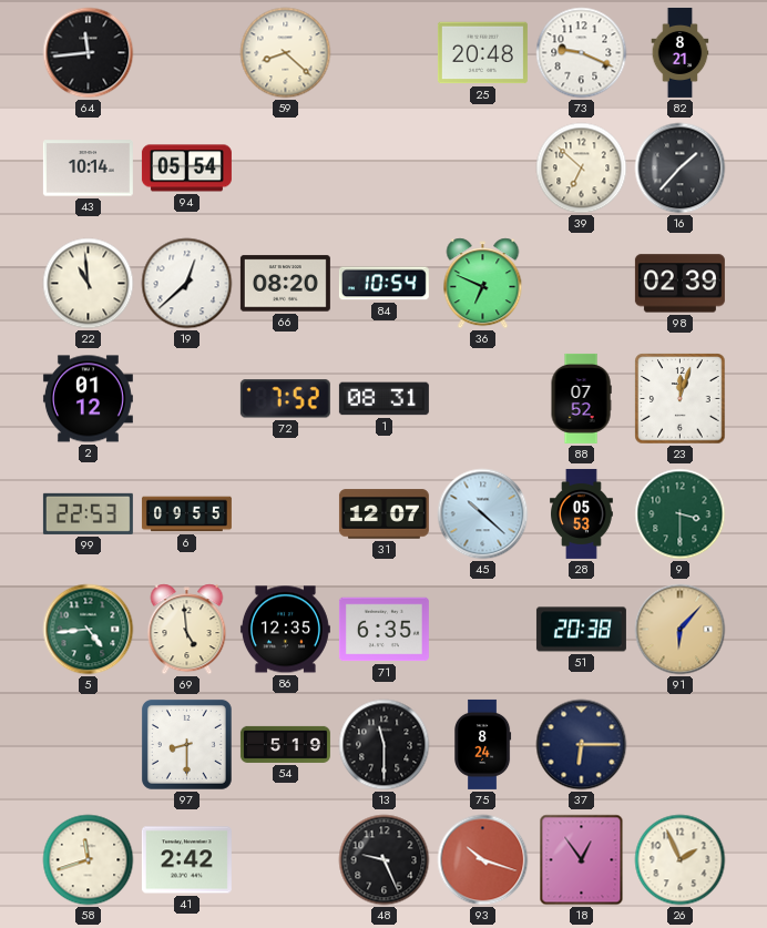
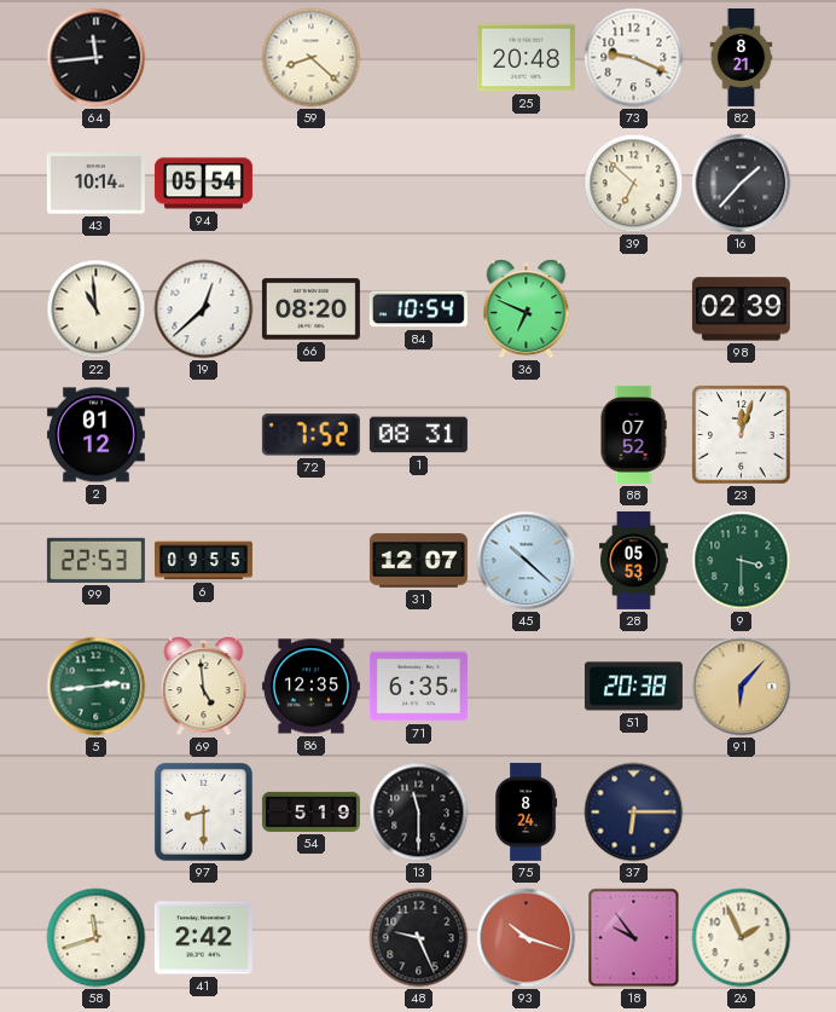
5: 4:44 -> 2:44 (97, 687)
18: 12:54 -> 9:54 (634, 938)
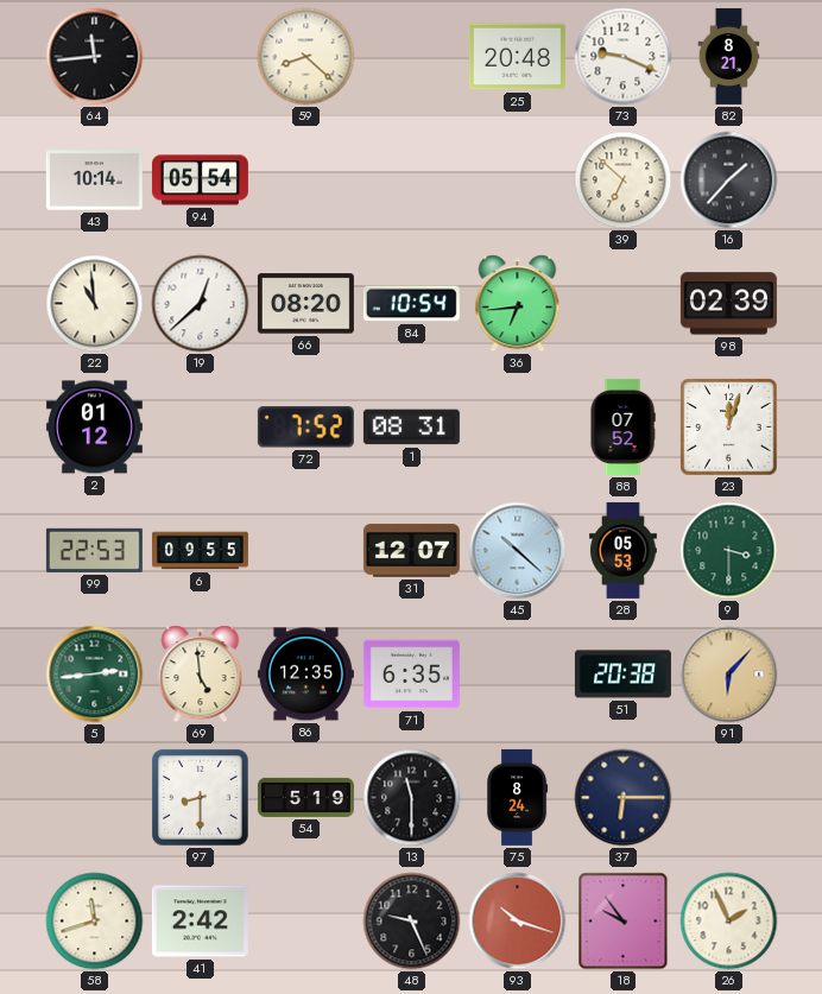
36: 6:49 -> 6:44 (518, 304)
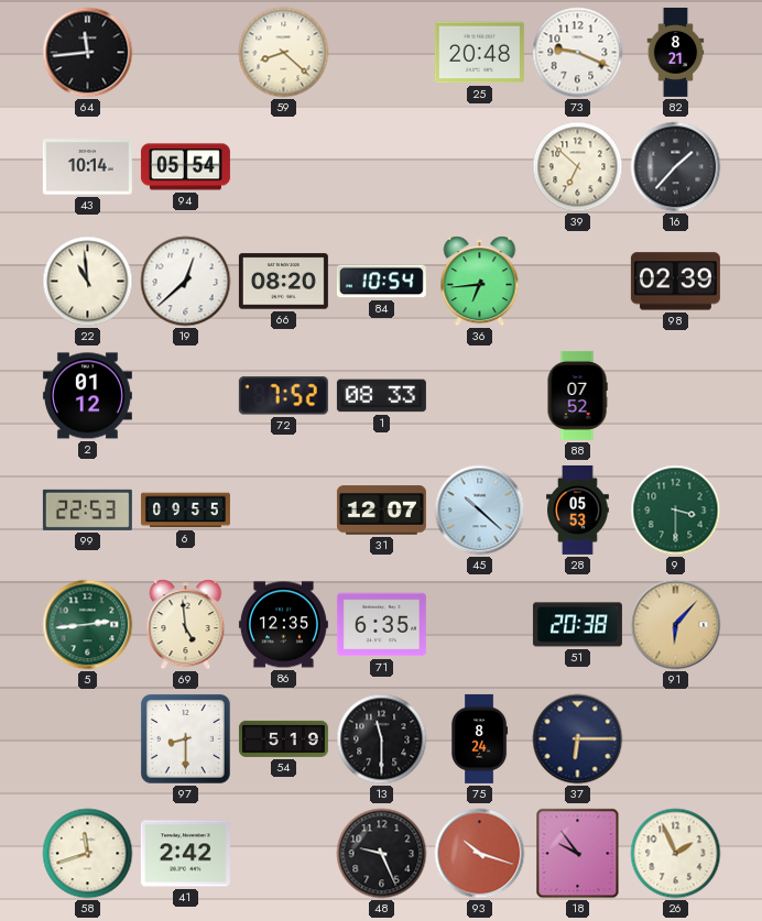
1: 08:31 -> 08:33 (381, 396)
23: 12:03 -> none (729, 428)
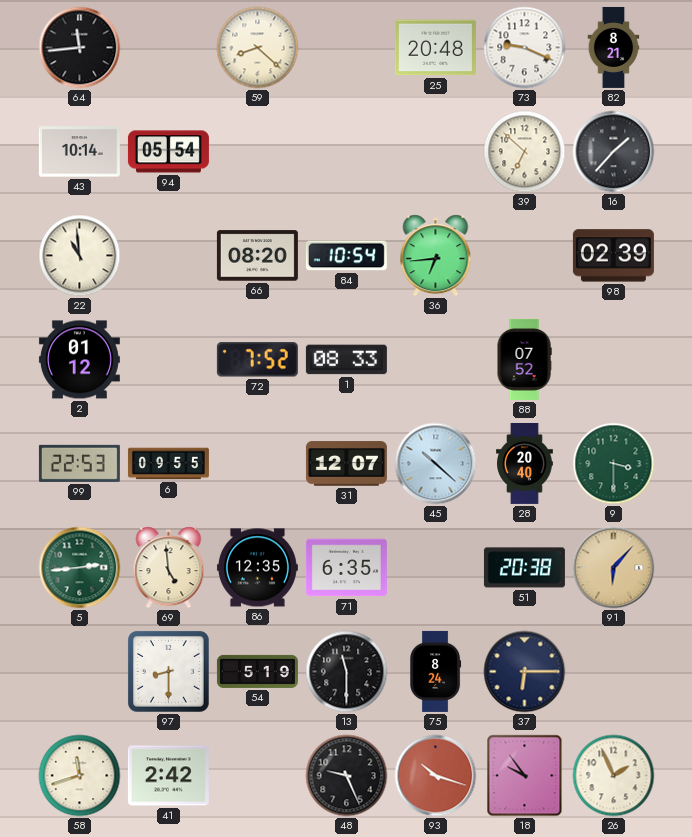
19: 12:38 -> none (186, 282)
28: 05:53 -> 20:40 (525, 463)
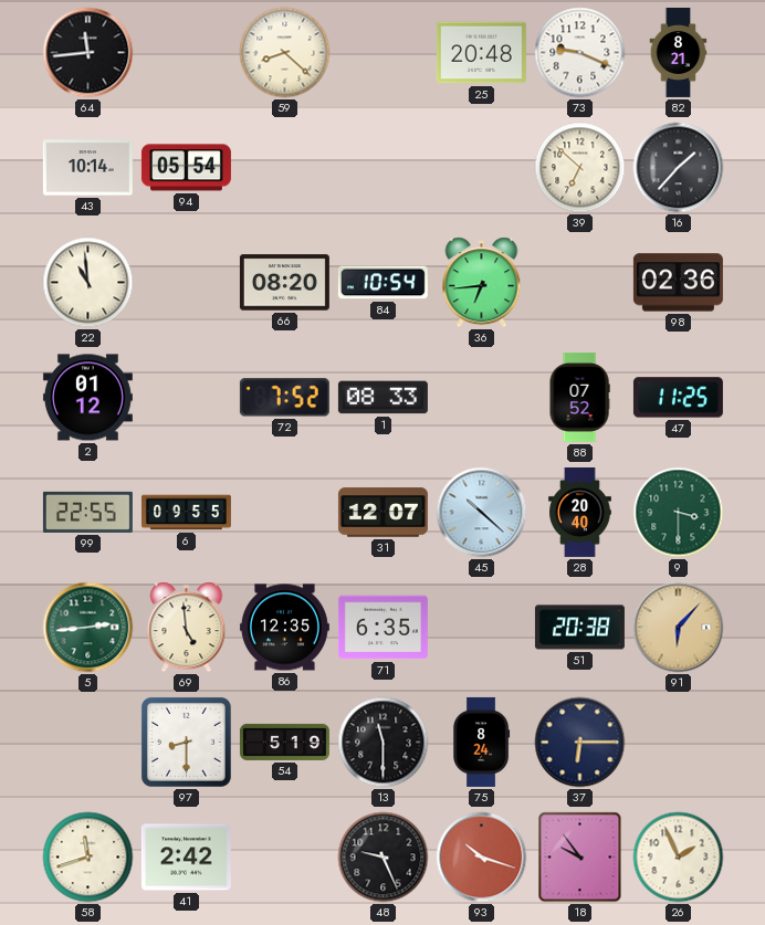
98: 02:39 -> 02:36 (678, 283)
47: none -> 11:25 (678, 398)
99: 22:53 -> 22:55 (87, 512)
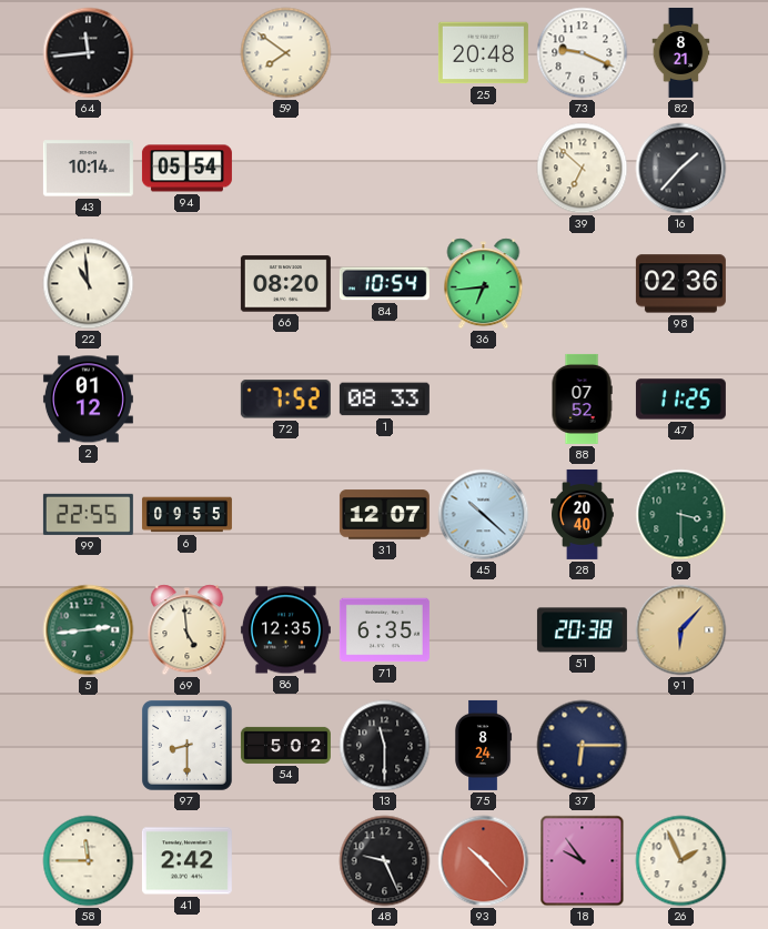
59: 8:22 -> 7:51 (286, 53)
54: 5:19 -> 5:02 (285, 745)
58: 11:42 -> 11:45 (89, 861)
93: 10:18 -> 10:23 (484, 861)
